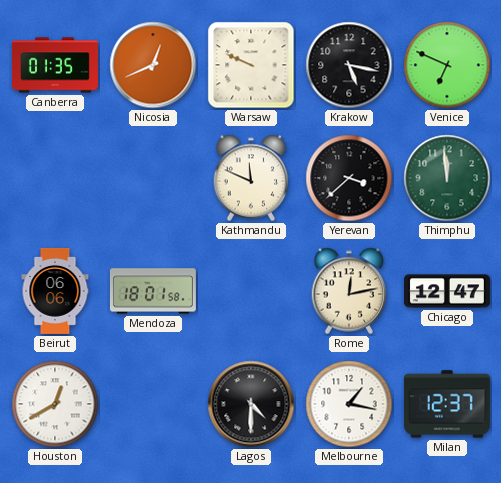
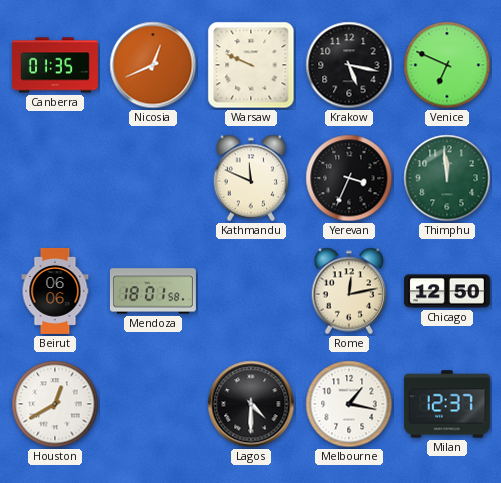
Yerevan: 3:38 -> 3:34 (349, 178)
Chicago: 12:47 -> 12:50 (447, 291)
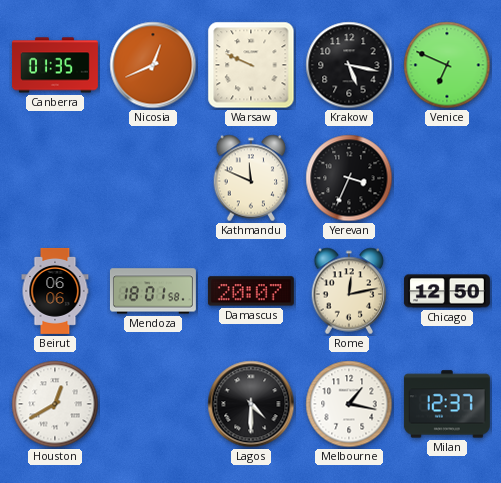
Thimphu: 11:59 -> none (447, 178)
Damascus: none -> 20:07 (251, 291)
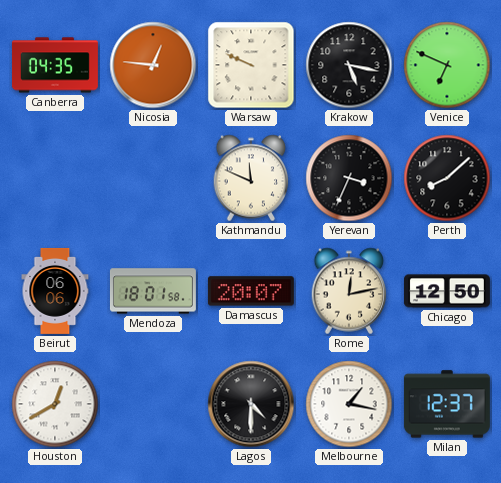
Canberra: 01:35 -> 04:35 (55, 65)
Nicosia: 12:41 -> 12:46 (153, 65)
Perth: none -> 8:08 (447, 178)
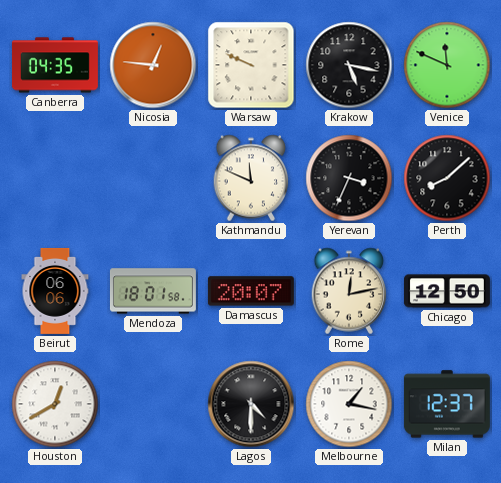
Venice: 6:49 -> 11:49 (447, 65)
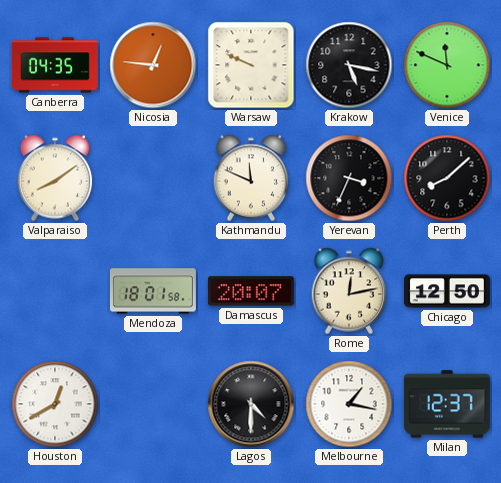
Valparaiso: none -> 8:09 (55, 178)
Beirut: 06:06 -> none (55, 291)
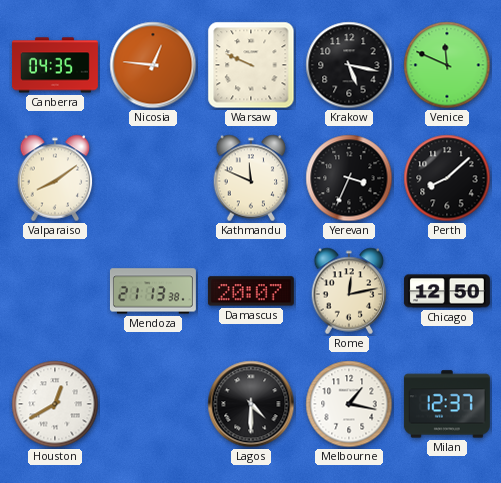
Mendoza: 18:01 -> 21:13 (153, 291)
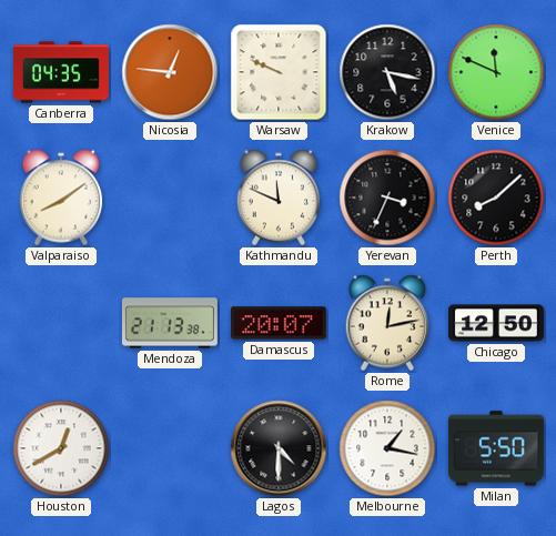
Milan: 12:37 -> 5:50 (496, 448)
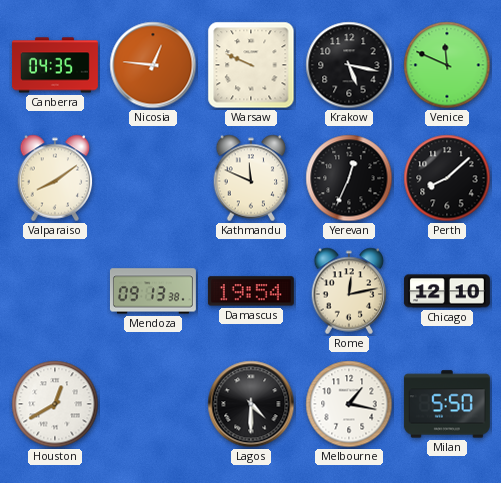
Yerevan: 3:34 -> 12:34 (349, 178)
Mendoza: 21:13 -> 09:13 (153, 291)
Damascus: 20:07 -> 19:54 (251, 291)
Chicago: 12:50 -> 12:10 (447, 291)
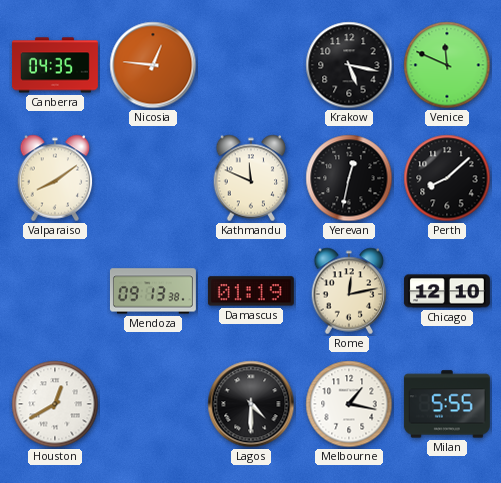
Warsaw: 9:49 -> none (251, 65)
Yerevan: 12:34 -> 12:32 (349, 178)
Damascus: 19:54 -> 01:19 (251, 291)
Milan: 5:50 -> 5:55 (447, 404)
